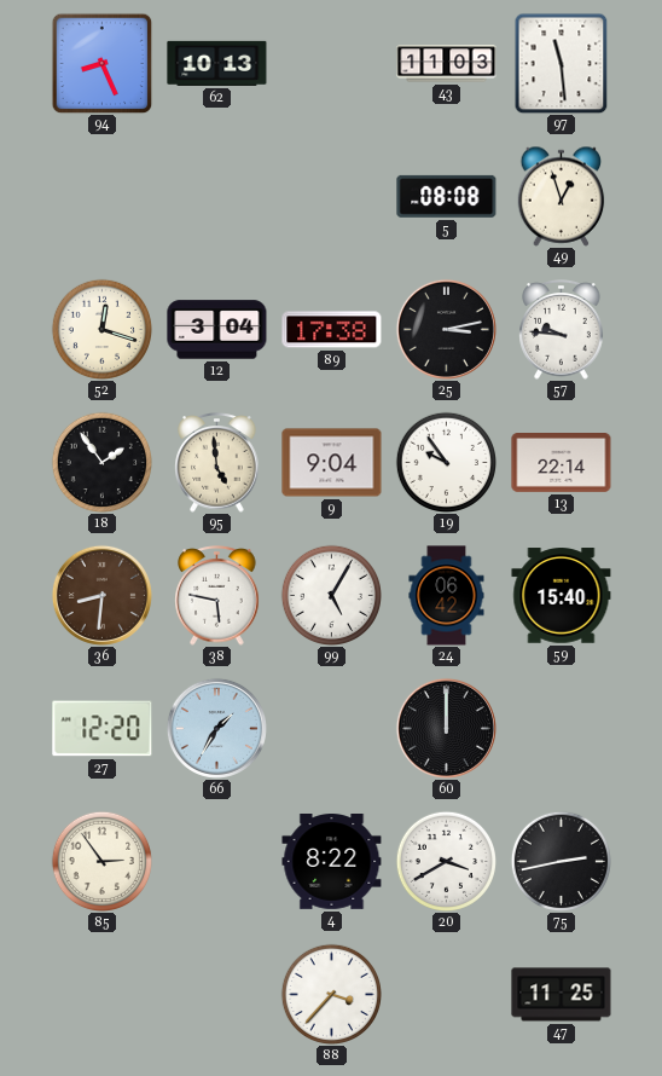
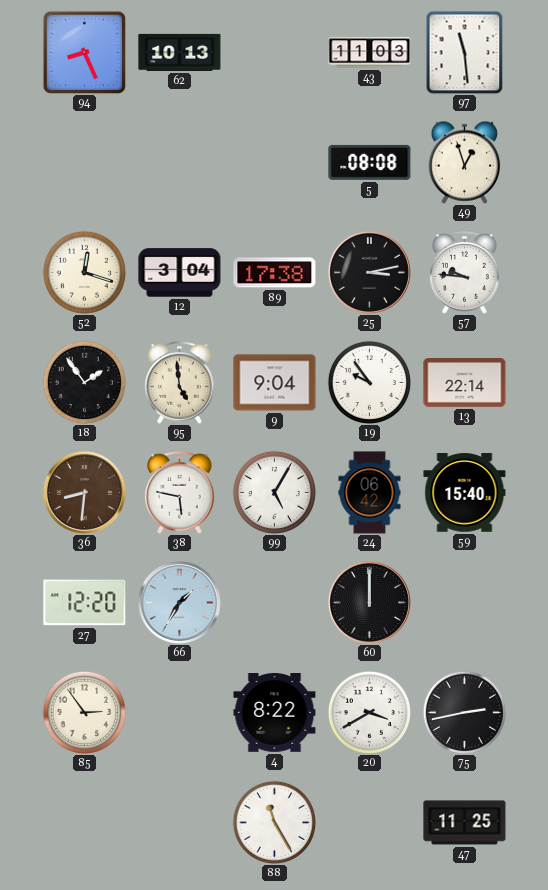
88: 3:37 -> 11:25 (274, 822)
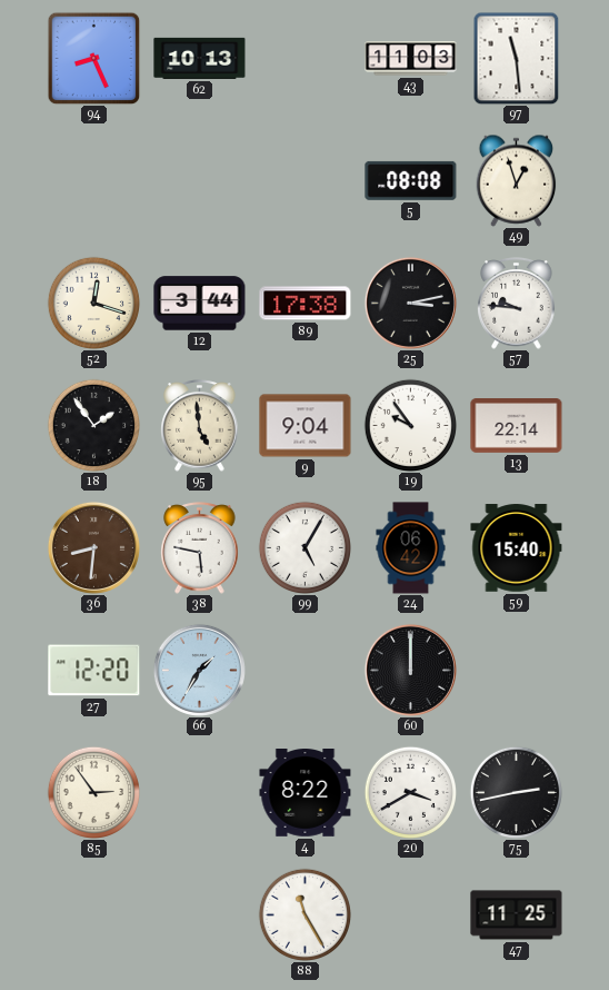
12: 3:04 -> 3:44 (200, 304)
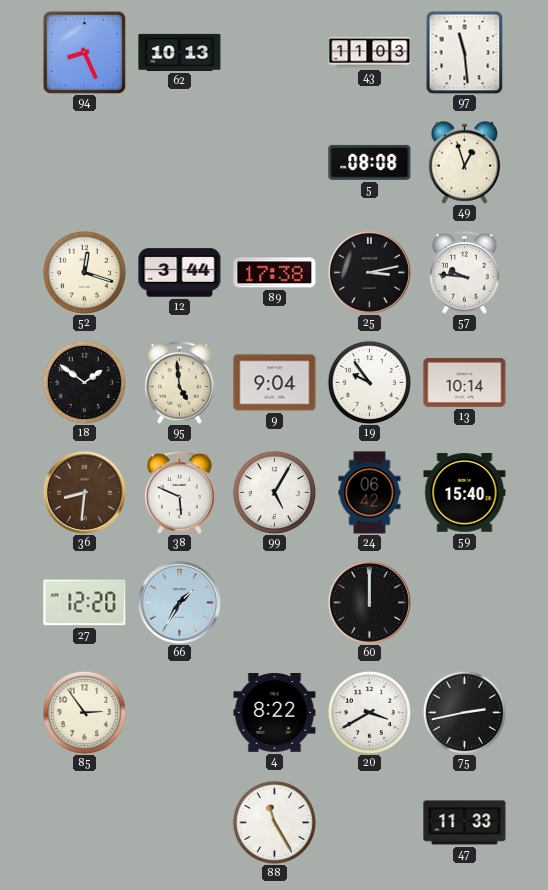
18: 1:54 -> 1:51 (84, 382)
13: 22:14 -> 10:14 (465, 383)
38: 5:47 -> 5:49 (180, 493)
47: 11:25 -> 11:33 (465, 823)
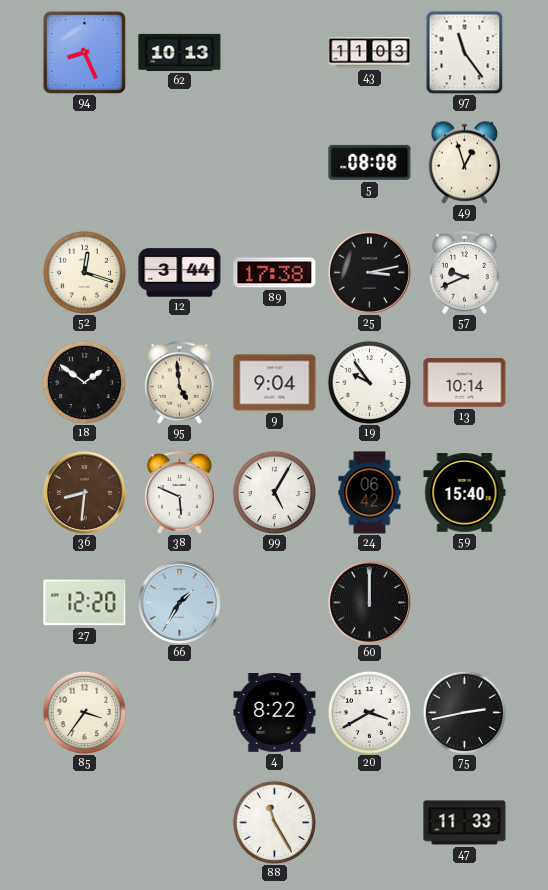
97: 11:29 -> 11:24 (465, 52)
57: 9:46 -> 9:41 (465, 273)
85: 2:54 -> 3:36 (84, 712)
